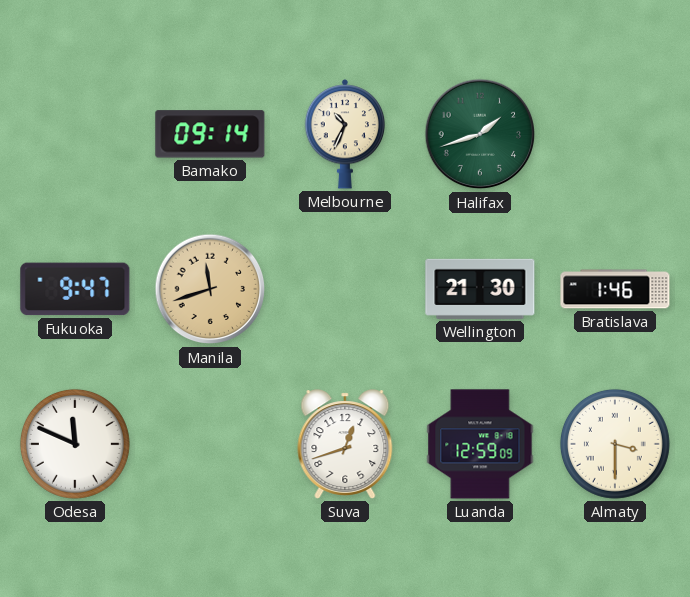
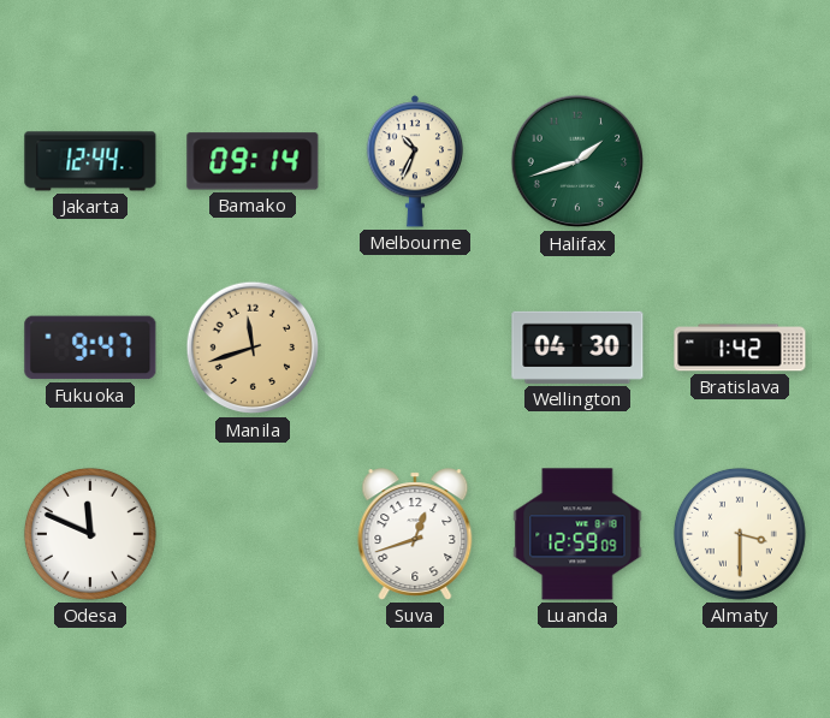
Jakarta: none -> 12:44 (90, 161)
Wellington: 21:30 -> 04:30 (577, 348)
Bratislava: 1:46 -> 1:42 (740, 348)
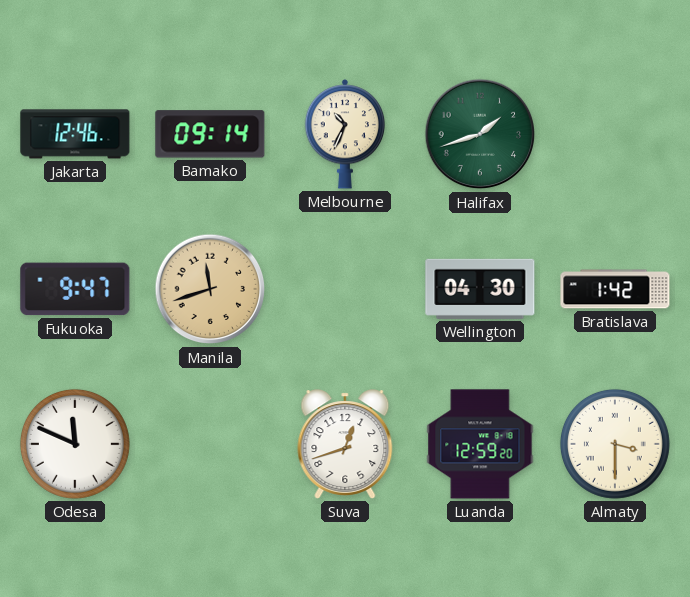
Jakarta: 12:44 -> 12:46 (75, 134)
Luanda: 12:59:09 -> 12:59:20 (480, 444)
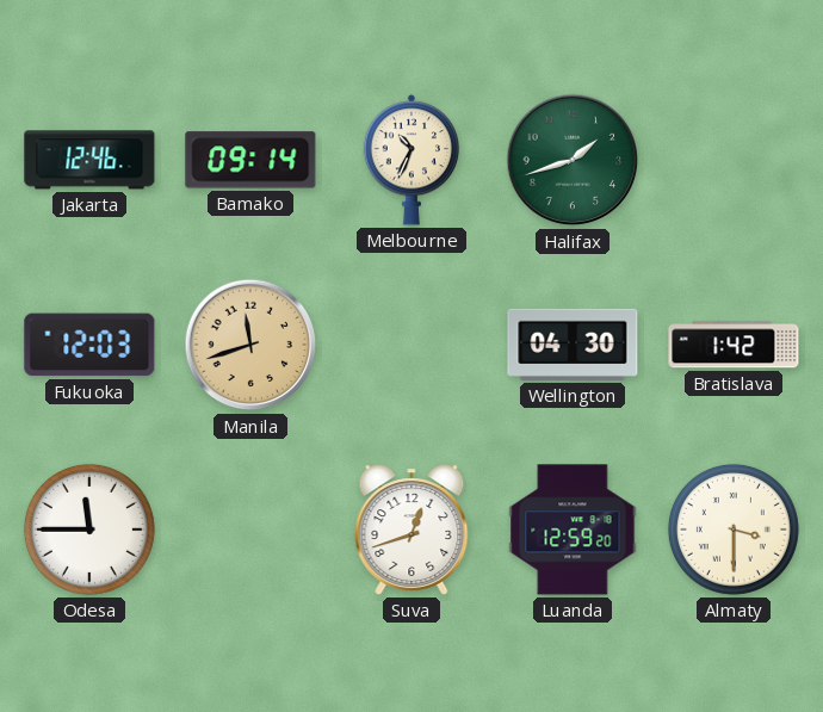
Fukuoka: 9:47 -> 12:03 (89, 345)
Odesa: 11:49 -> 11:45 (89, 530)
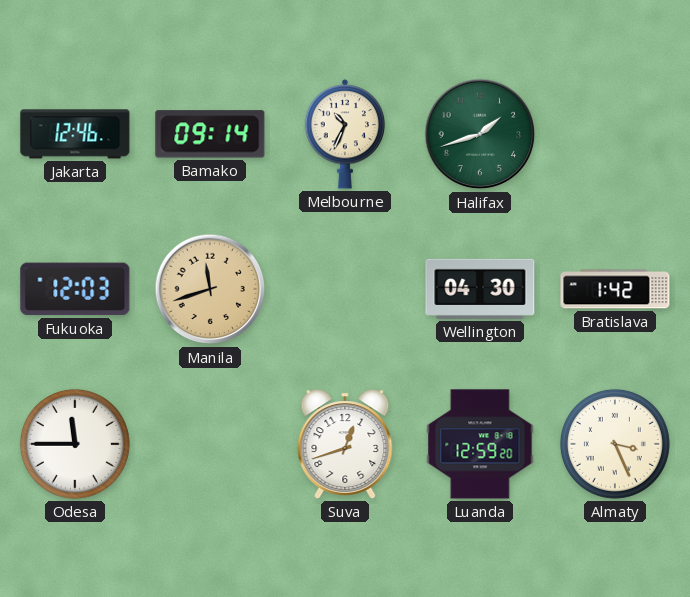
Almaty: 3:30 -> 3:26 (615, 444)
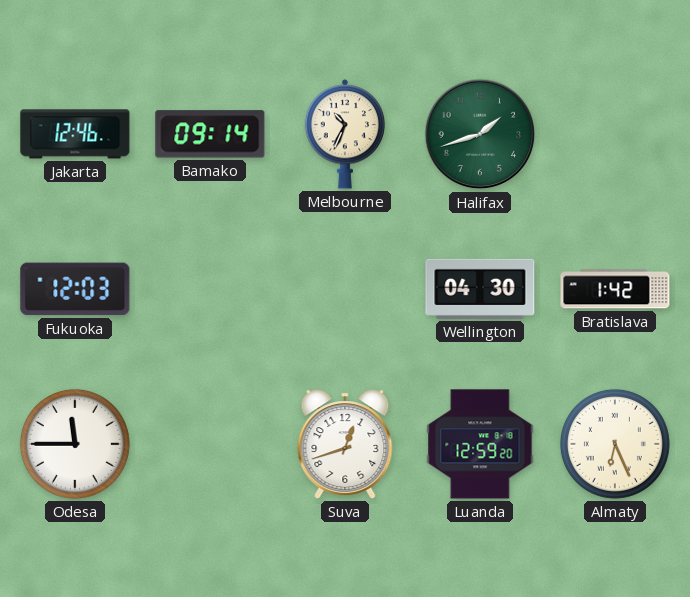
Manila: 11:42 -> none (210, 289)
Almaty: 3:26 -> 6:26 (615, 444)
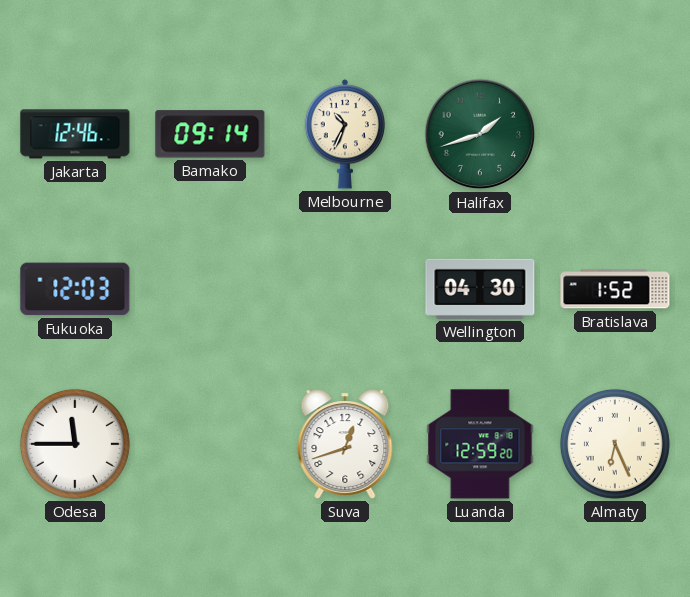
Bratislava: 1:42 -> 1:52 (615, 289)
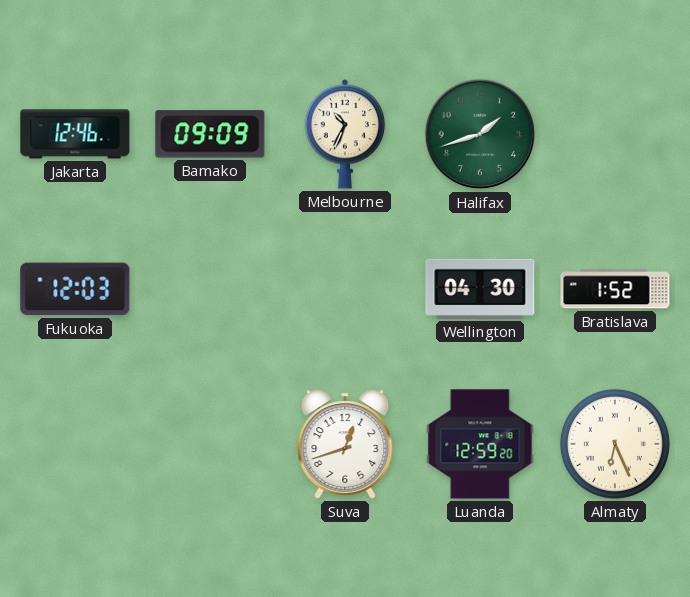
Bamako: 09:14 -> 09:09 (210, 134)
Odesa: 11:45 -> none (75, 444)
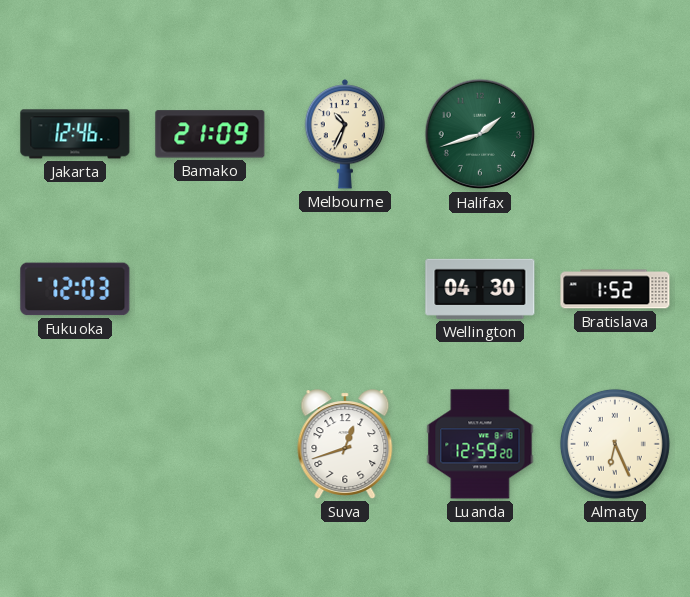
Bamako: 09:09 -> 21:09 (210, 134)
